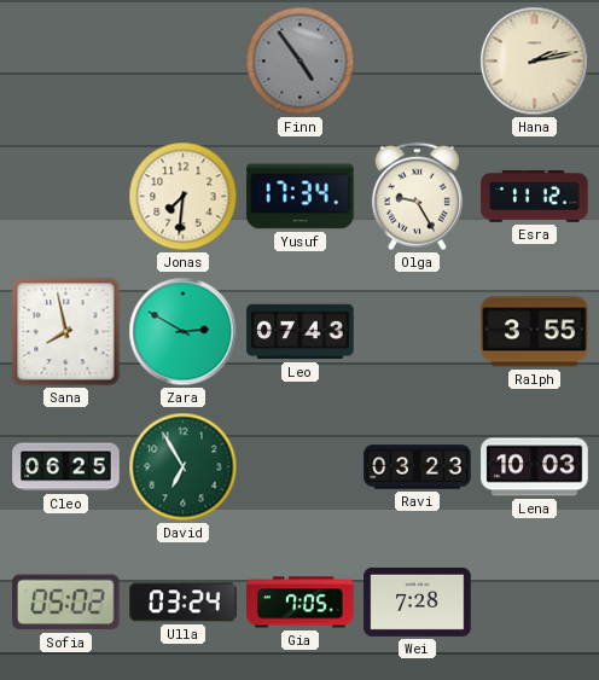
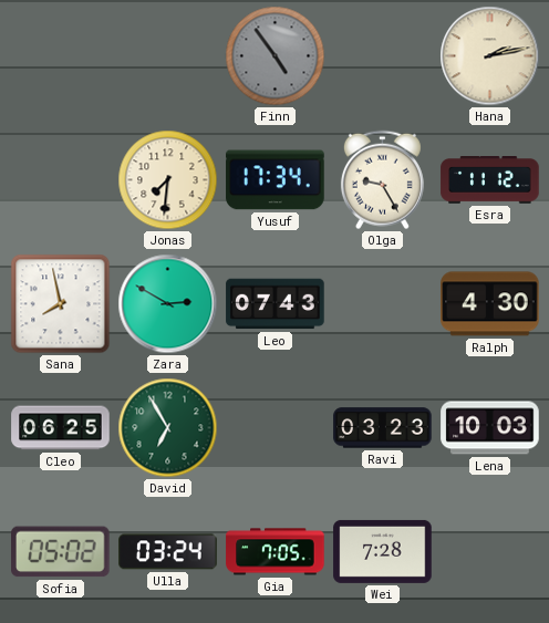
Ralph: 3:55 -> 4:30 (490, 304)
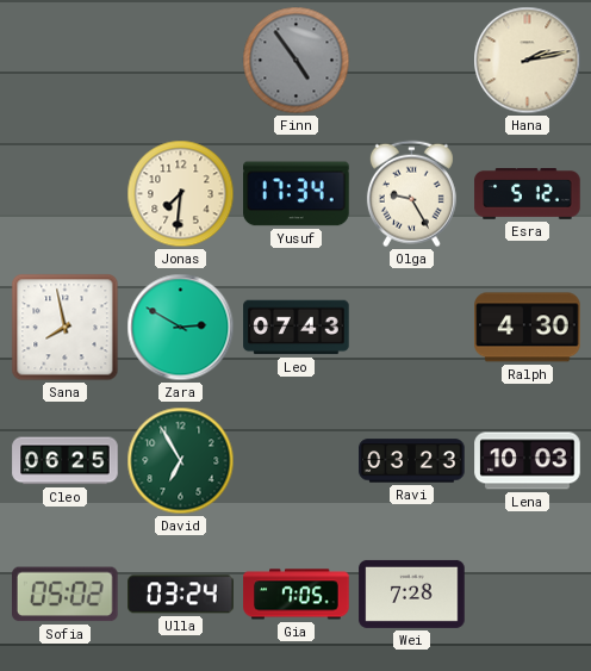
Esra: 11:12 -> 5:12 (528, 194)
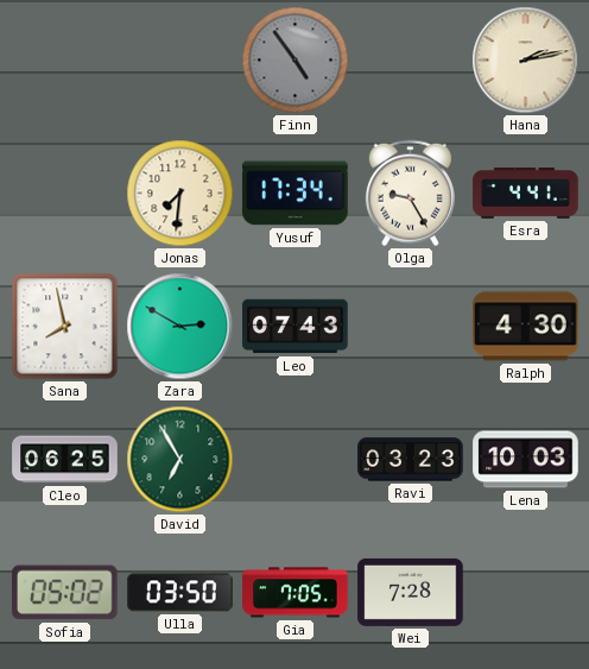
Esra: 5:12 -> 4:41 (526, 194)
Ulla: 03:24 -> 03:50 (180, 593)
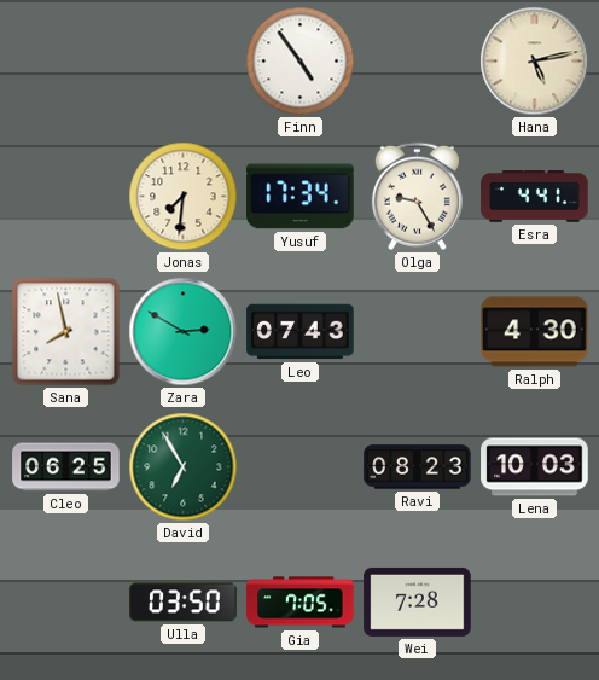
Finn dial: grey -> white (301, 62)
Hana: 2:13 -> 5:13 (535, 62)
Ravi: 03:23 -> 08:23 (418, 467)
Sofia: 05:02 -> none (65, 593)
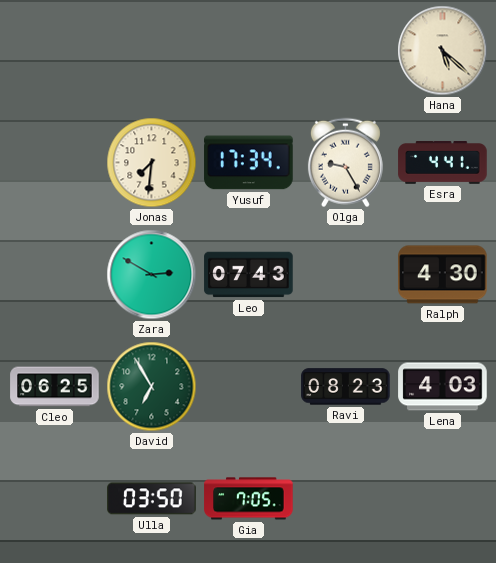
Finn: 4:54 -> none (301, 62)
Hana: 5:13 -> 5:22 (443, 51)
Sana: 7:58 -> none (66, 332)
Lena: 10:03 -> 4:03 (443, 387)
Wei: 7:28 -> none (418, 601)
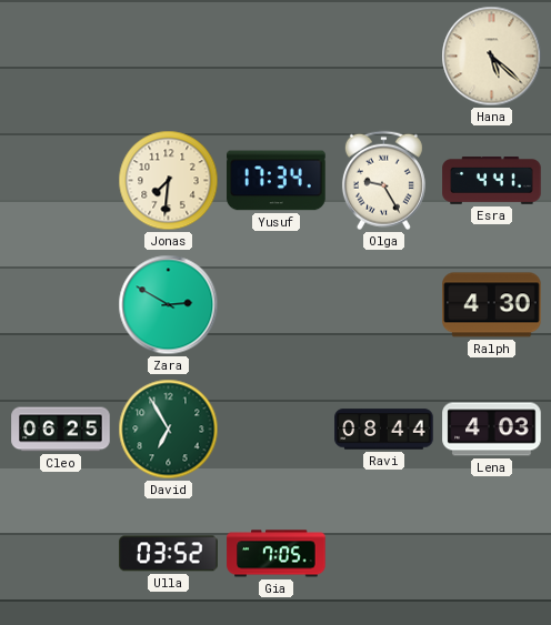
Leo: 07:43 -> none (249, 275)
Ravi: 08:23 -> 08:44 (384, 430)
Ulla: 03:50 -> 03:52 (169, 554)
